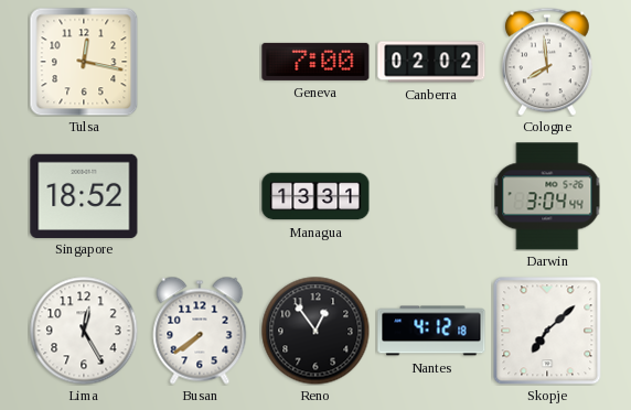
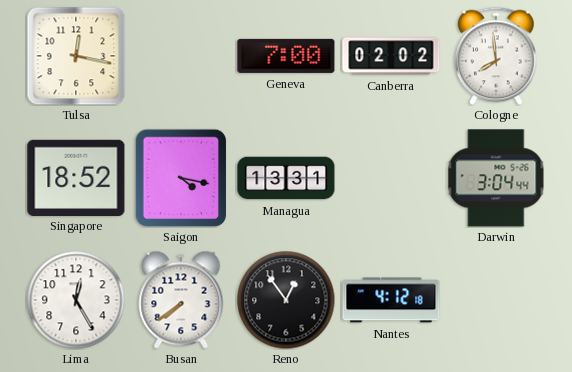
Saigon: none -> 4:17 (181, 178)
Skopje: 7:08 -> none (547, 331)
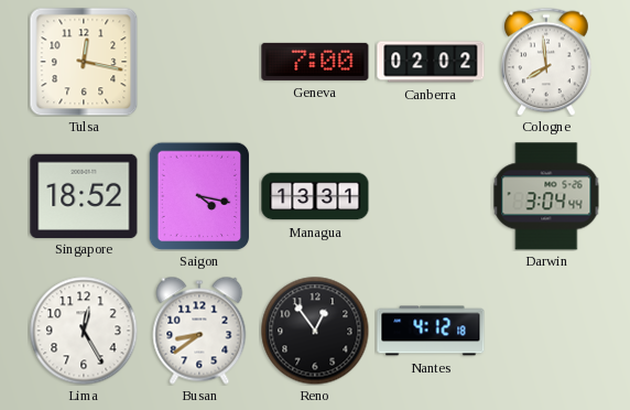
Busan: 7:39 -> 8:39 (199, 331)
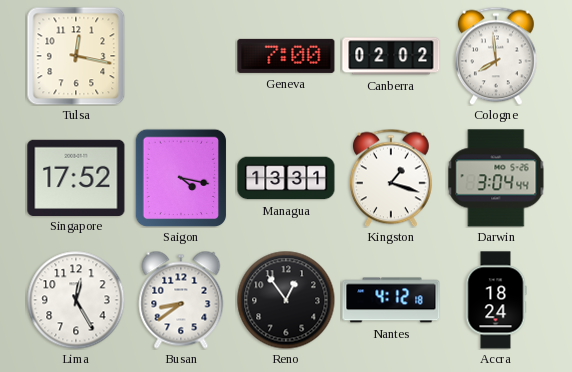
Singapore: 18:52 -> 17:52 (76, 177)
Kingston: none -> 1:18 (391, 178)
Accra: none -> 18:24 (496, 300)
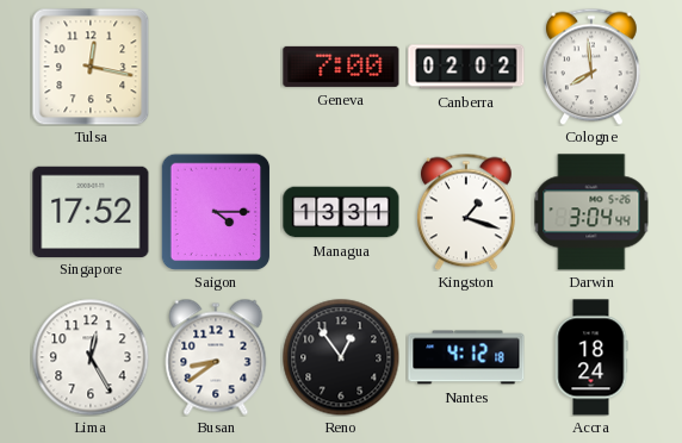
Saigon: 4:17 -> 4:15 (216, 212)
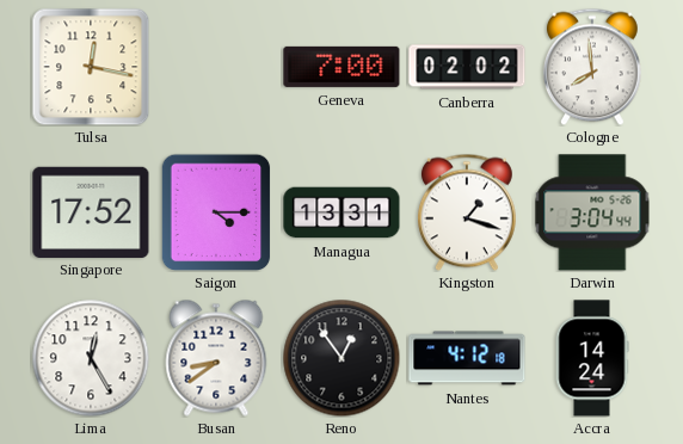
Accra: 18:24 -> 14:24 (592, 358)
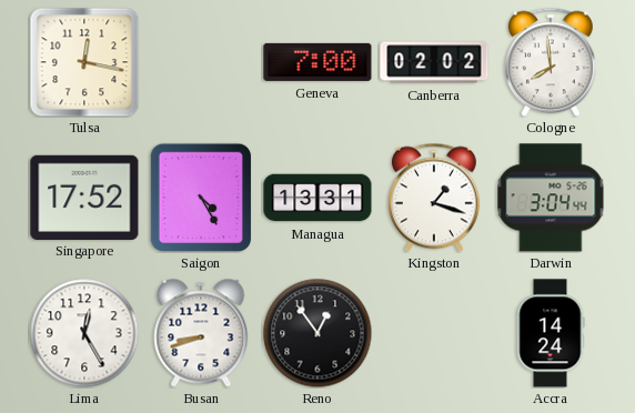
Saigon: 4:15 -> 4:25 (201, 198)
Busan: 8:39 -> 8:42 (201, 333)
Nantes: 4:12 -> none (467, 358)
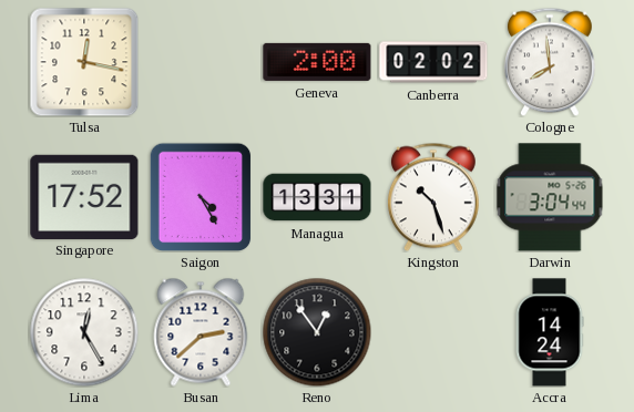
Geneva: 7:00 -> 2:00 (317, 62)
Kingston: 1:18 -> 10:27 (433, 197)
Busan: 8:42 -> 2:38 (201, 332)
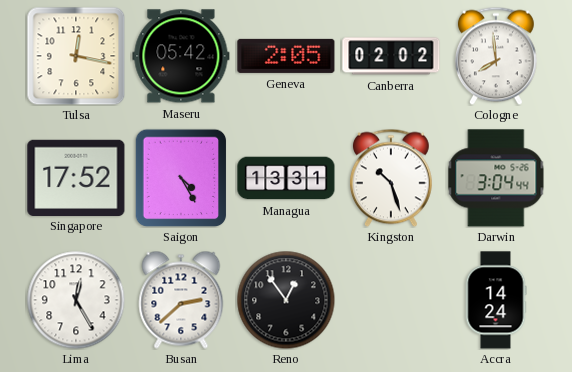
Maseru: none -> 05:42 (181, 56)
Geneva: 2:00 -> 2:05 (286, 56)
